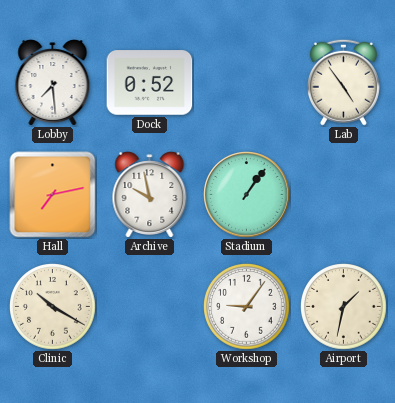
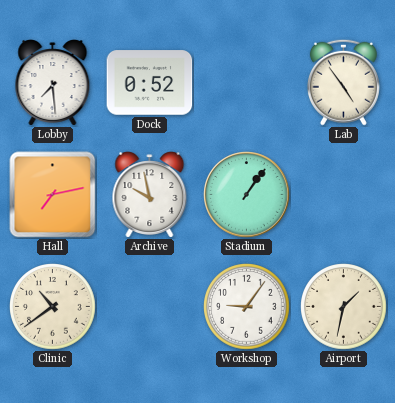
Clinic: 10:20 -> 10:39 (53, 307)
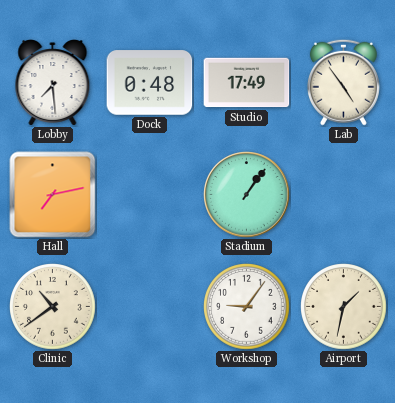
Dock: 0:52 -> 0:48 (150, 83)
Studio: none -> 17:49 (247, 83)
Archive: 9:58 -> none (150, 195)
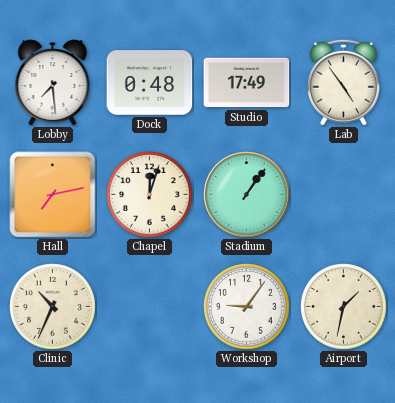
Chapel: none -> 12:03 (150, 195)
Clinic: 10:39 -> 10:34 (53, 307)
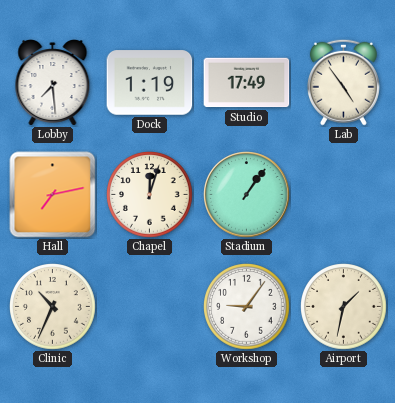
Dock: 0:48 -> 1:19 (150, 83)
